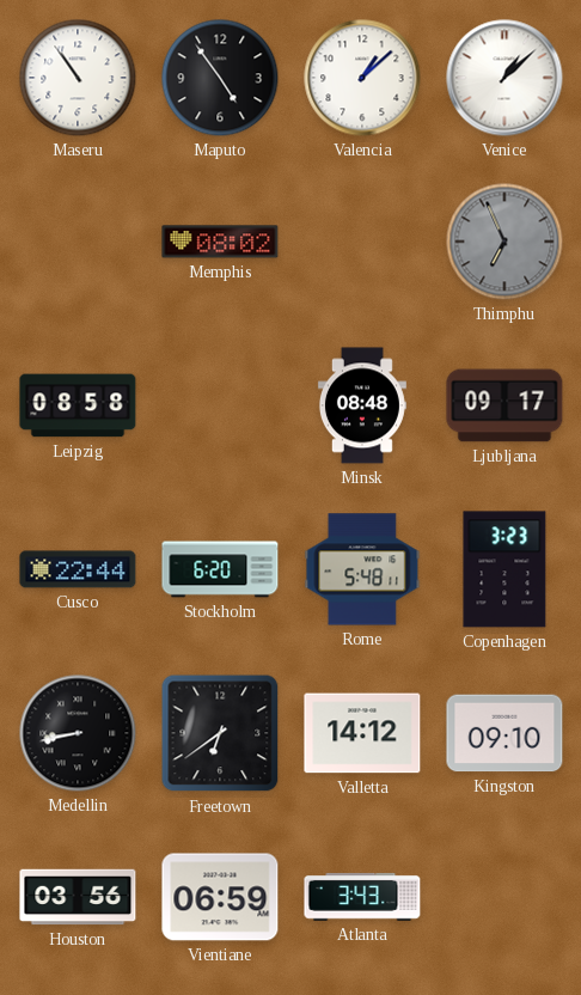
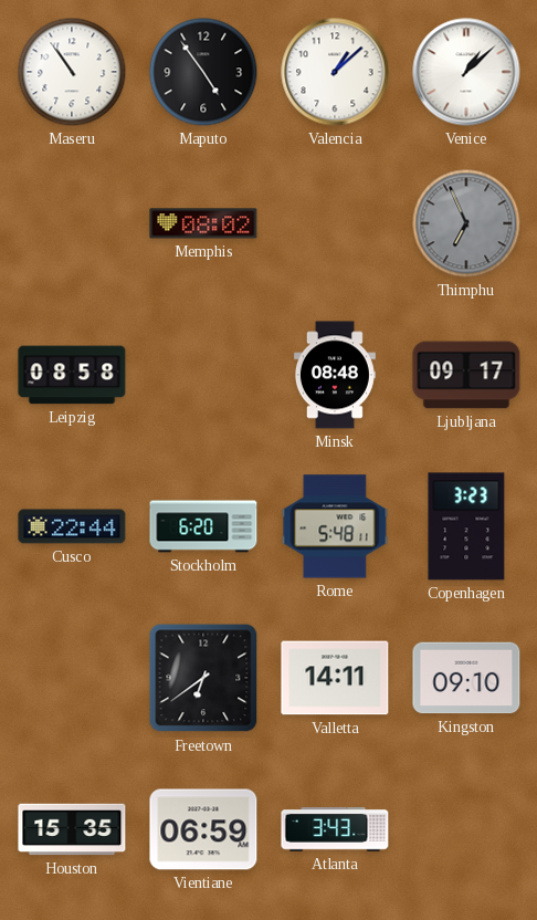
Medellin: 8:43 -> none (78, 733)
Valletta: 14:12 -> 14:11 (335, 678)
Houston: 03:56 -> 15:35 (72, 829)
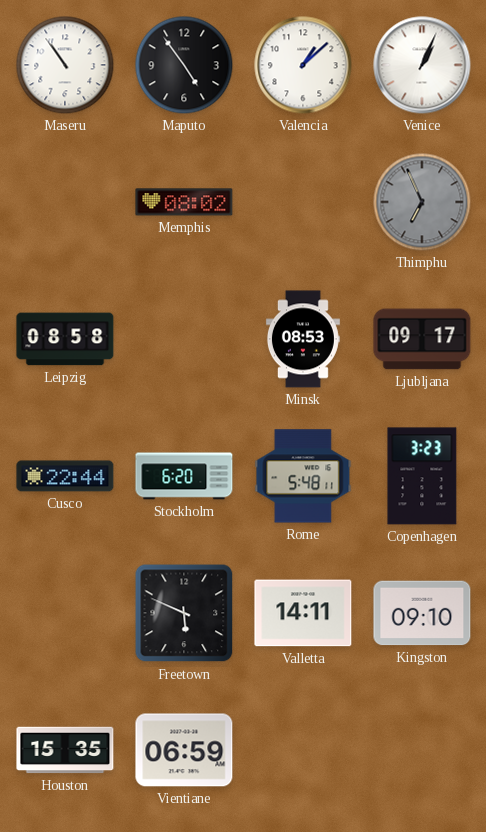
Venice: 1:08 -> 1:04 (422, 65)
Minsk: 08:48 -> 08:53 (303, 339)
Freetown: 6:39 -> 5:49 (184, 613)
Atlanta: 3:43 -> none (335, 829)
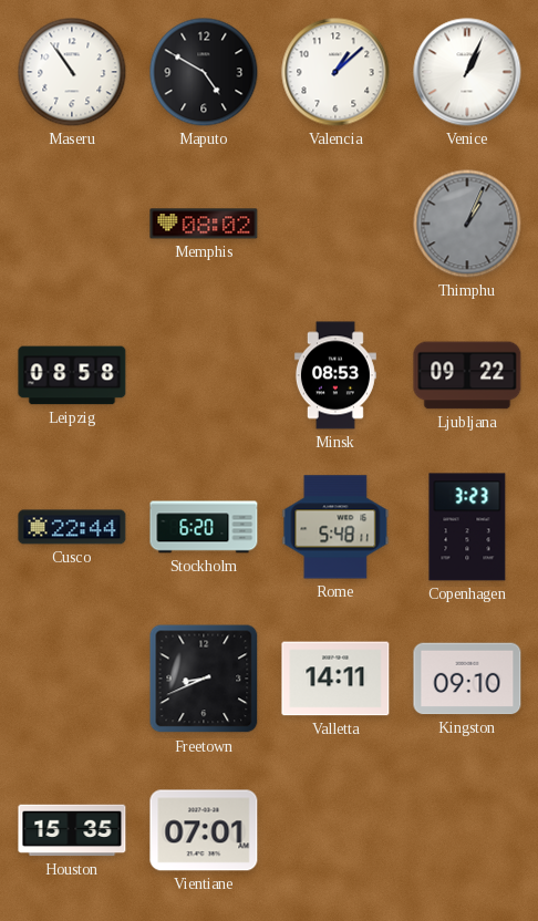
Maputo: 4:54 -> 4:50 (204, 72)
Thimphu: 6:56 -> 1:04 (467, 224)
Ljubljana: 09:17 -> 09:22 (467, 375)
Freetown: 5:49 -> 8:41 (204, 679)
Vientiane: 06:59 -> 07:01 (204, 830)
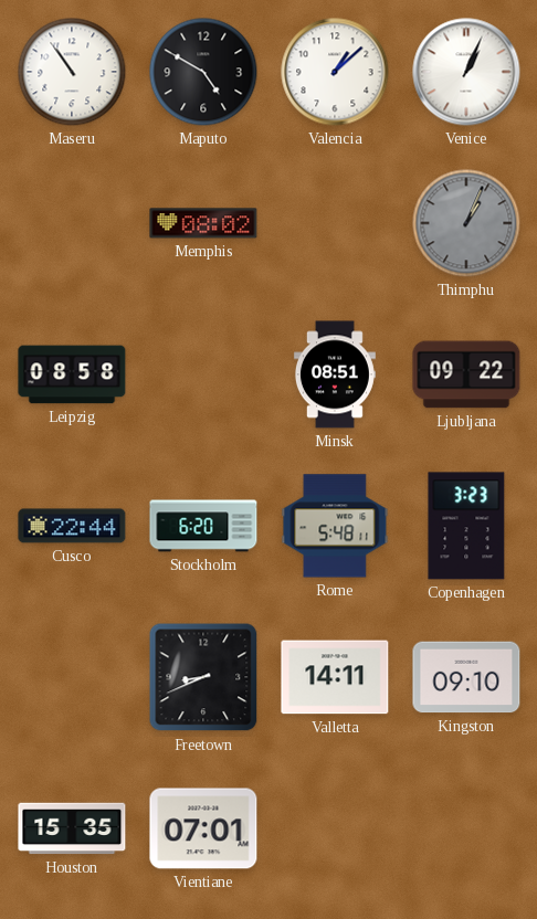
Minsk: 08:53 -> 08:51 (335, 374)
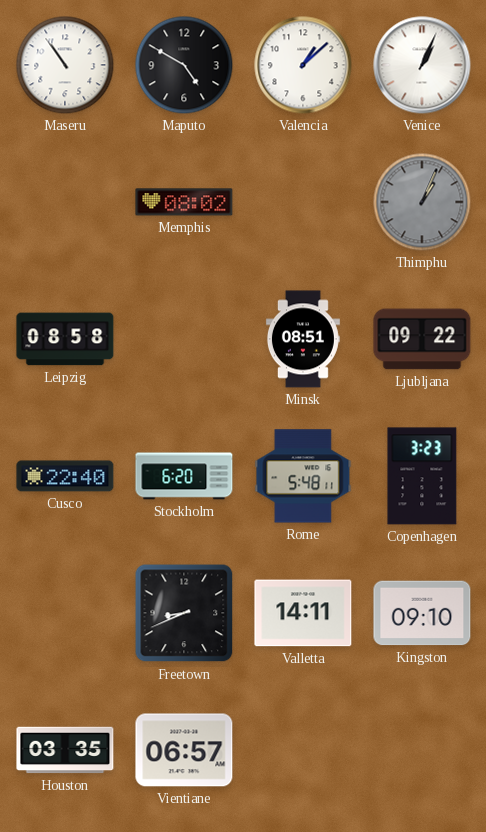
Cusco: 22:44 -> 22:40 (65, 476)
Houston: 15:35 -> 03:35 (65, 750)
Vientiane: 07:01 -> 06:57 (184, 750)
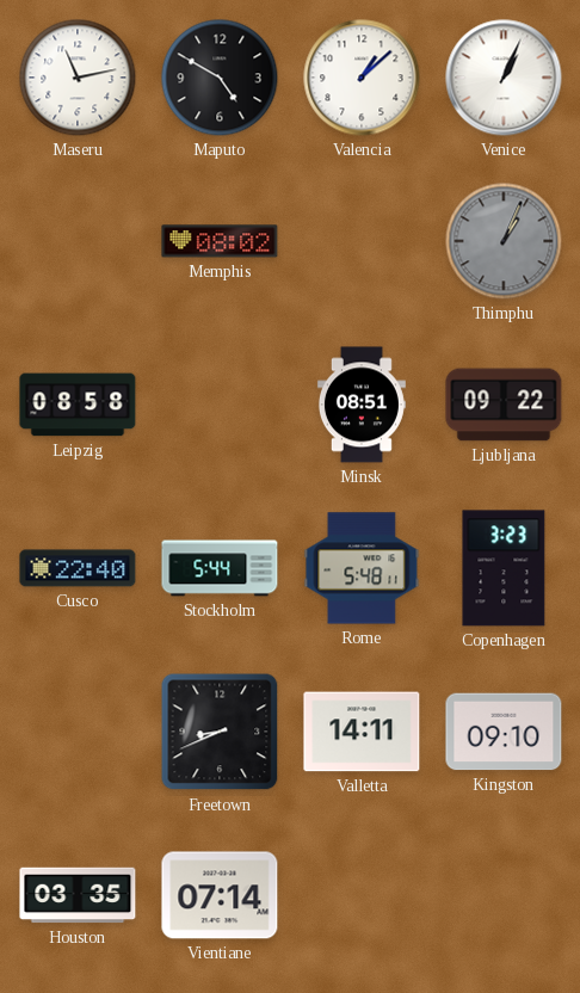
Maseru: 10:54 -> 11:13 (78, 78)
Stockholm: 6:20 -> 5:44 (220, 568)
Vientiane: 06:57 -> 07:14 (220, 895)
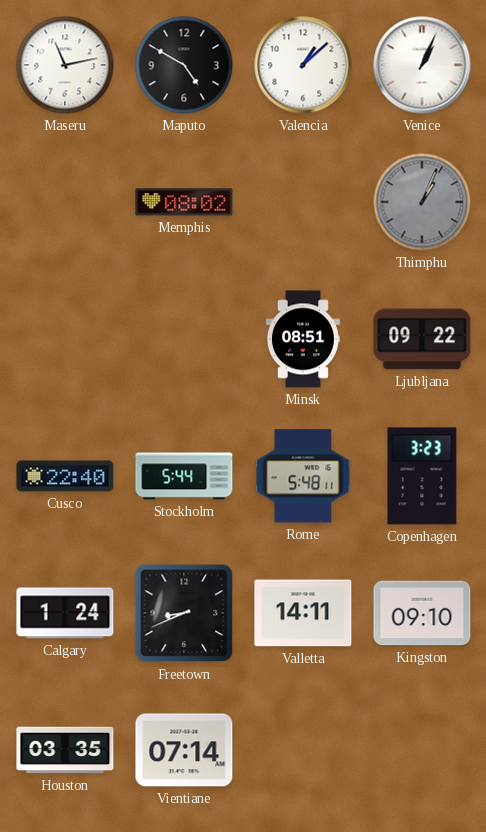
Leipzig: 08:58 -> none (78, 405)
Calgary: none -> 1:24 (65, 613)
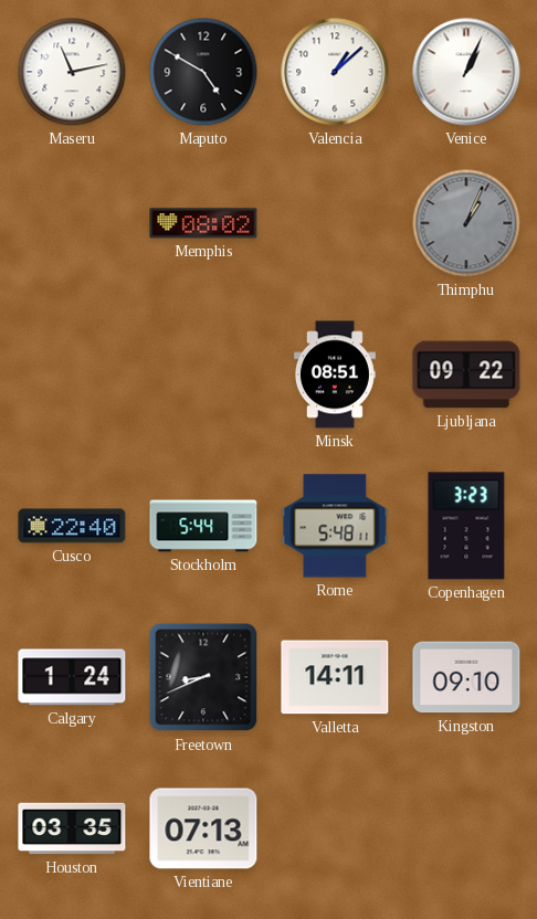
Vientiane: 07:14 -> 07:13 (203, 828)
